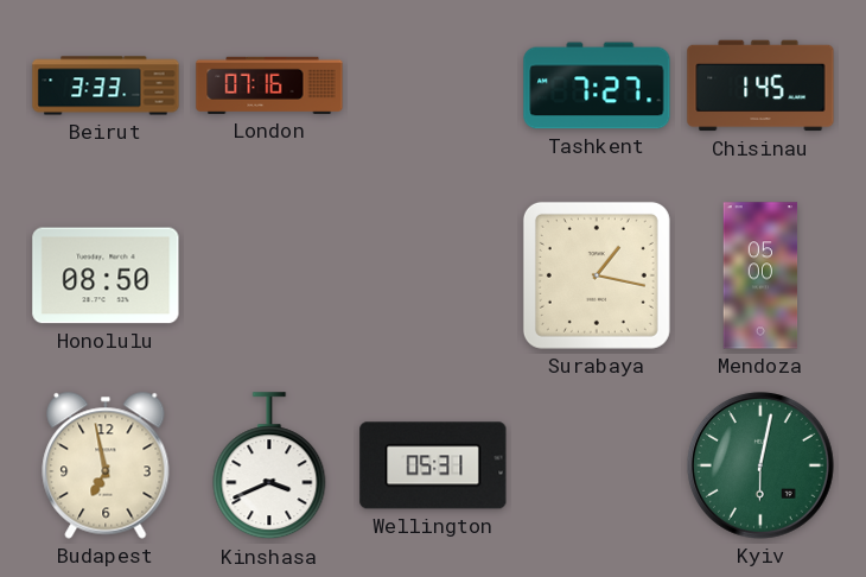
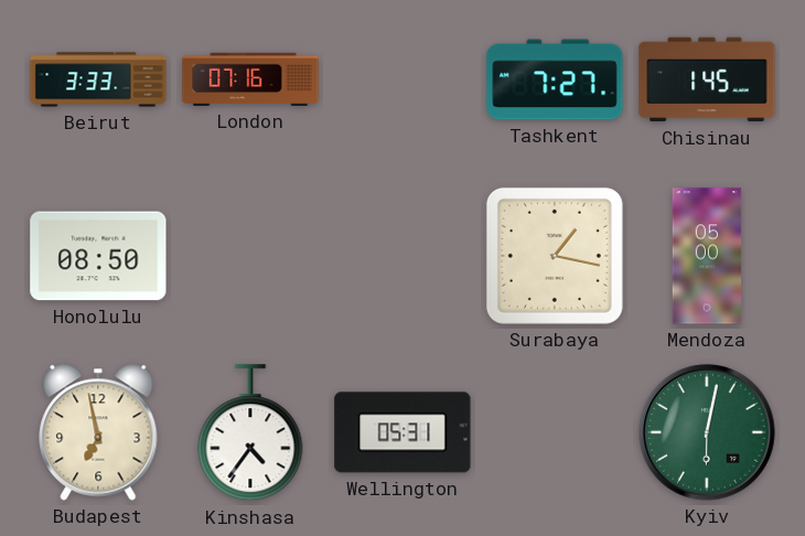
Kinshasa: 3:41 -> 4:36 (250, 433)
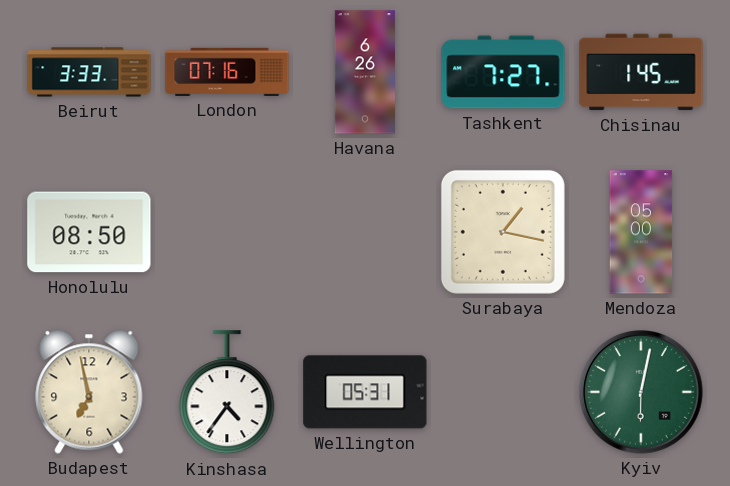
Havana: none -> 6:26 (365, 72)
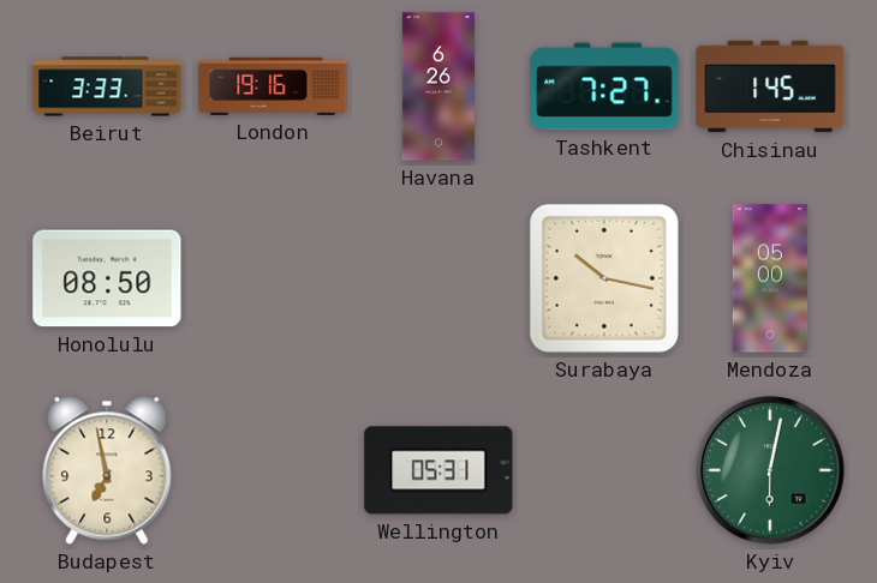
London: 07:16 -> 19:16 (273, 86)
Surabaya: 1:17 -> 10:17 (604, 278)
Kinshasa: 4:36 -> none (227, 393)
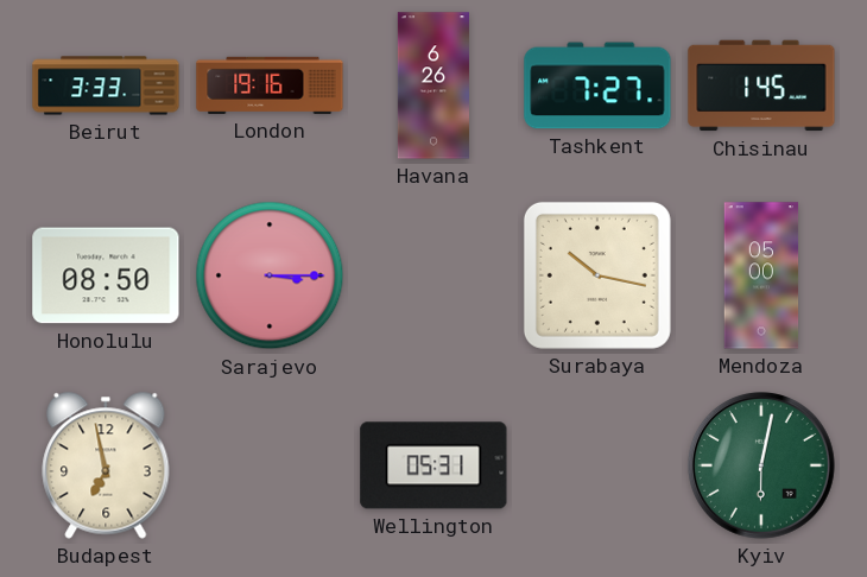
Sarajevo: none -> 3:15 (270, 275)
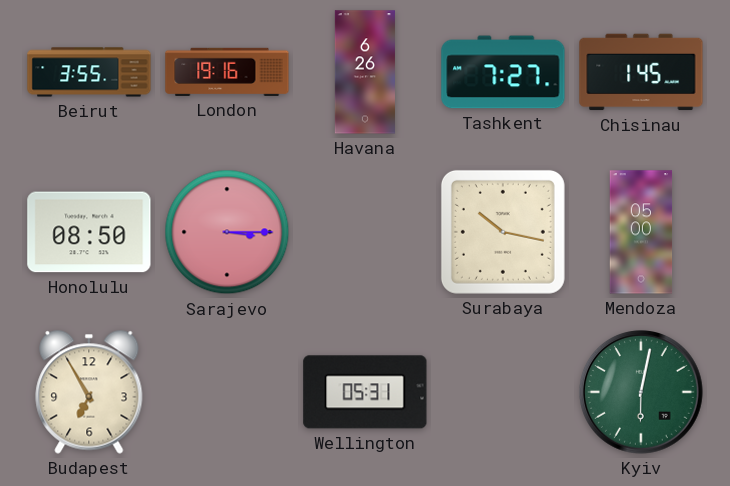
Beirut: 3:33 -> 3:55 (89, 72)
Budapest: 6:58 -> 6:55 (89, 392)
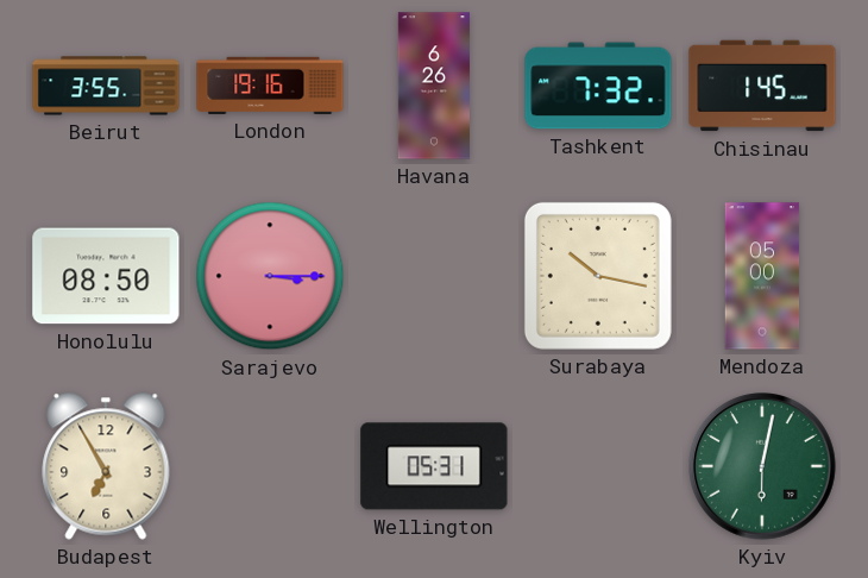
Tashkent: 7:27 -> 7:32 (598, 86)
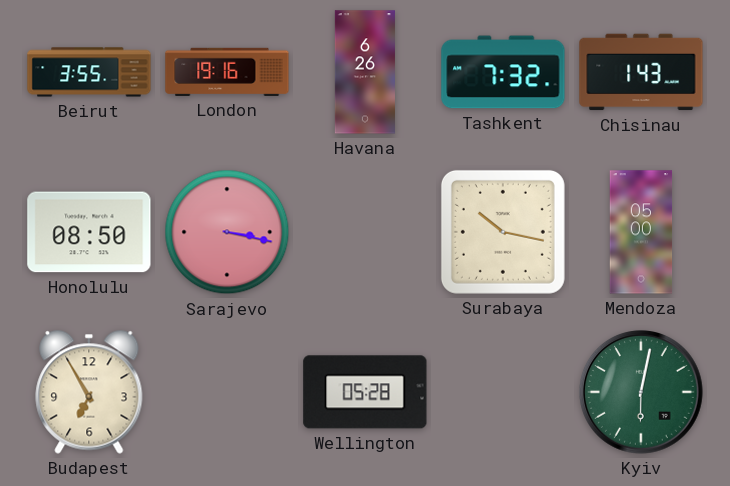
Chisinau: 1:45 -> 1:43 (641, 72)
Sarajevo: 3:15 -> 3:17 (227, 232)
Wellington: 05:31 -> 05:28 (365, 392)
